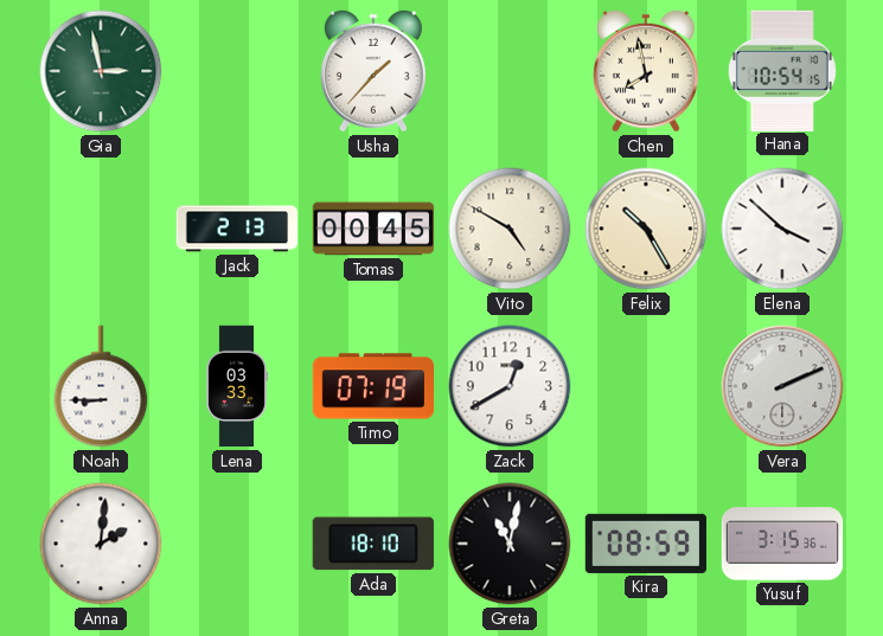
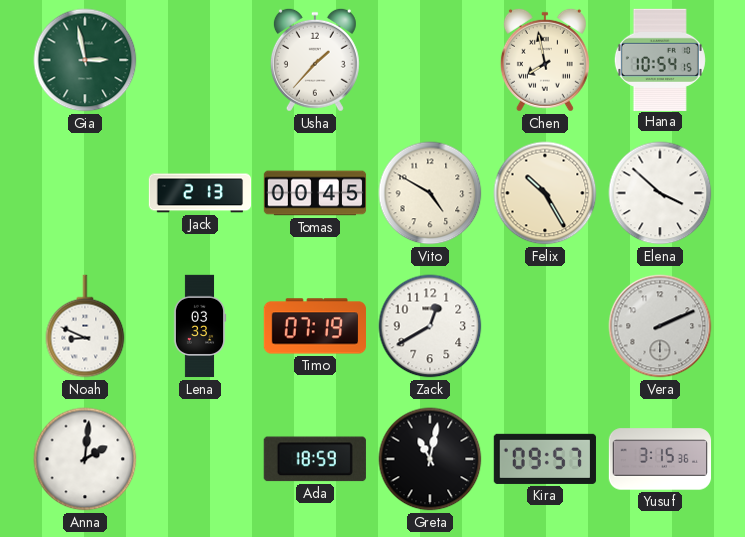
Noah: 8:45 -> 8:49 (85, 326)
Ada: 18:10 -> 18:59 (315, 459)
Kira: 08:59 -> 09:57 (545, 459)
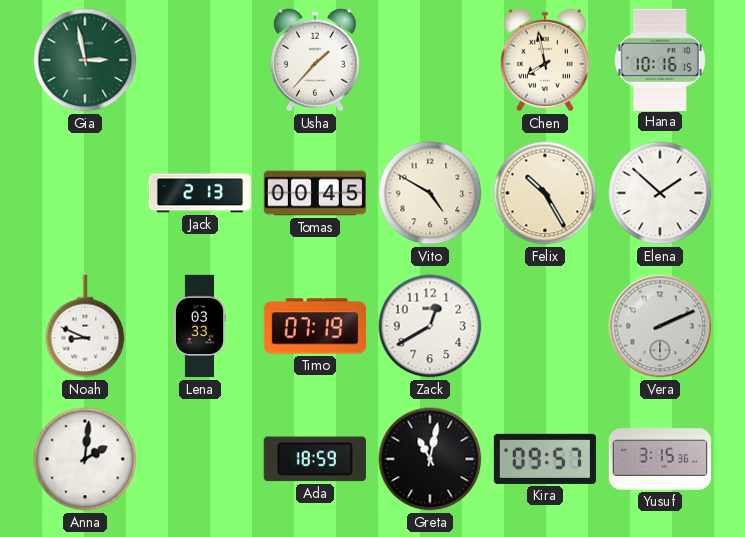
Hana: 10:54 -> 10:16 (660, 59)
Elena: 3:52 -> 1:52 (660, 193)
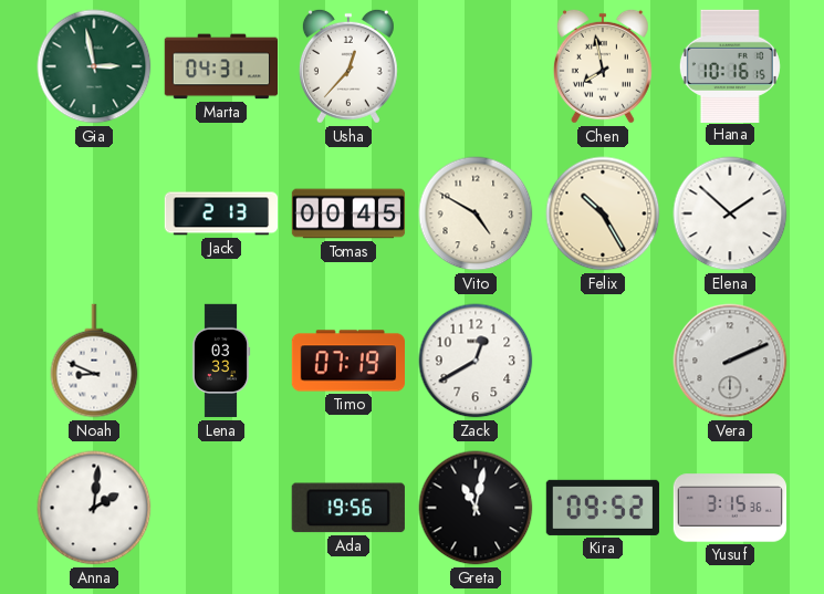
Marta: none -> 04:31 (220, 66)
Usha: 1:37 -> 12:37 (348, 66)
Ada: 18:59 -> 19:56 (348, 508)
Kira: 09:57 -> 09:52 (603, 508)
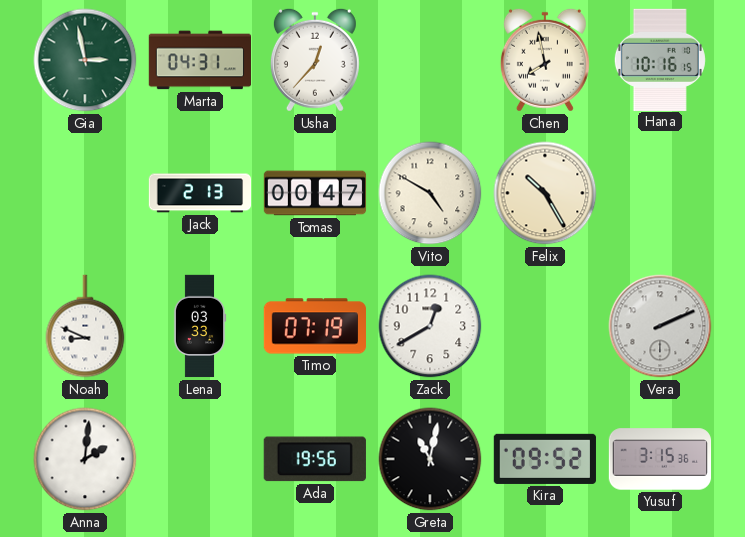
Tomas: 00:45 -> 00:47 (315, 193)
Elena: 1:52 -> none (730, 213)
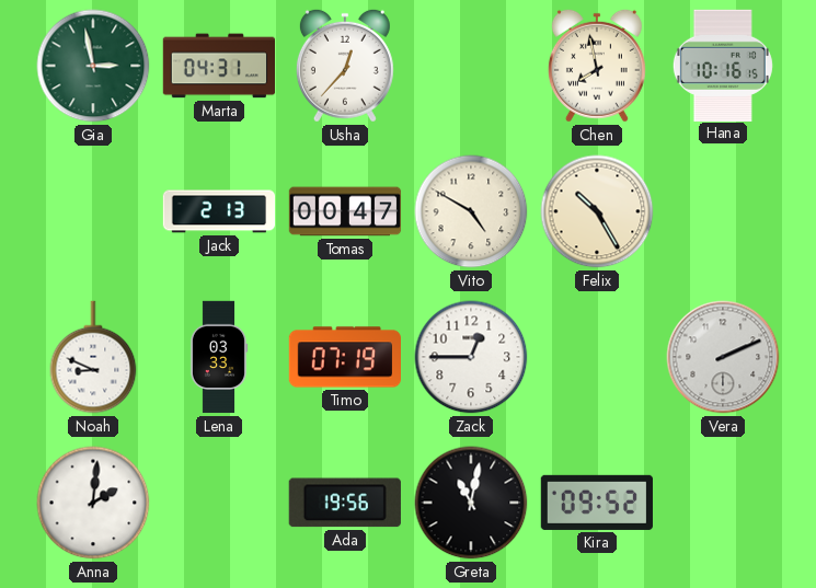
Zack: 12:40 -> 12:45 (471, 357)
Yusuf: 3:15 -> none (660, 459)
